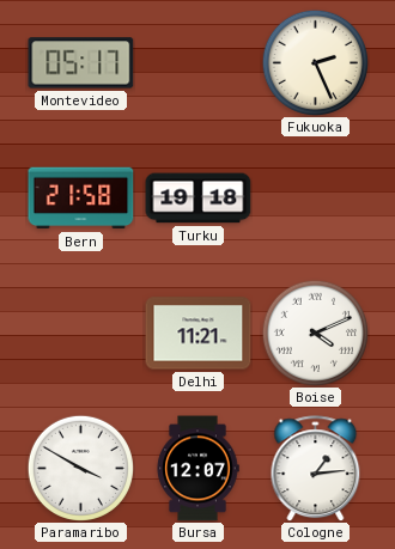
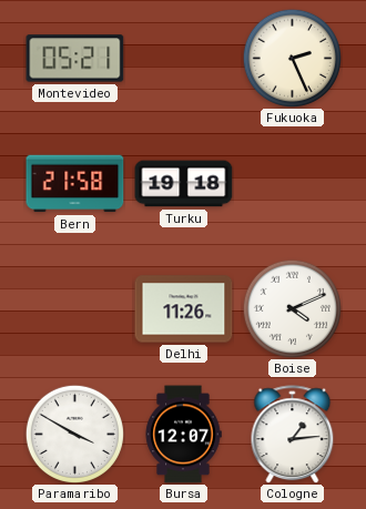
Montevideo: 05:17 -> 05:21 (75, 59)
Delhi: 11:21 -> 11:26 (184, 309)
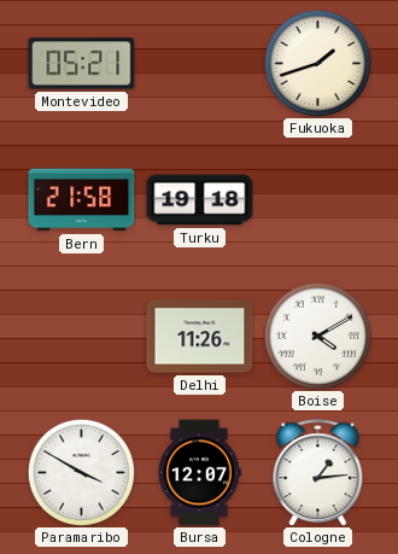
Fukuoka: 2:26 -> 1:42 (317, 63)
Boise: 4:11 -> 4:10 (317, 336)
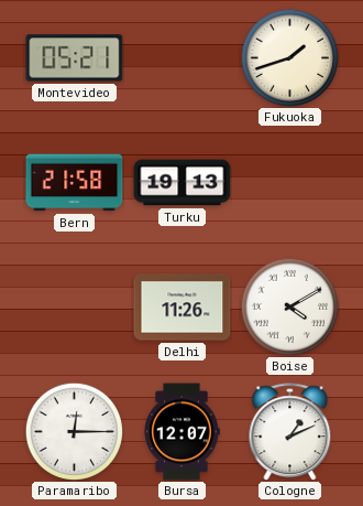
Turku: 19:18 -> 19:13 (183, 183)
Paramaribo: 3:50 -> 12:15 (74, 431)
Cologne: 1:14 -> 1:11 (290, 432)
